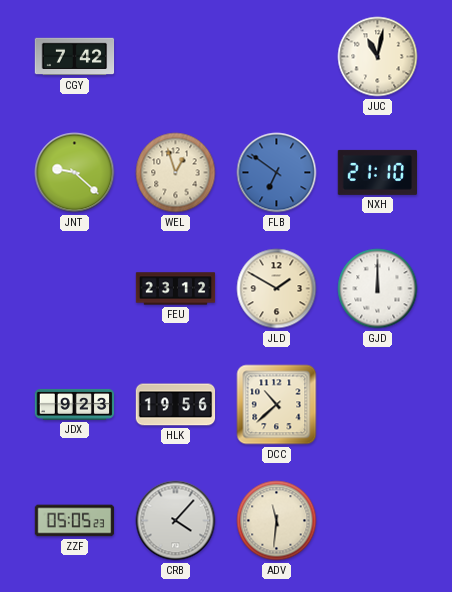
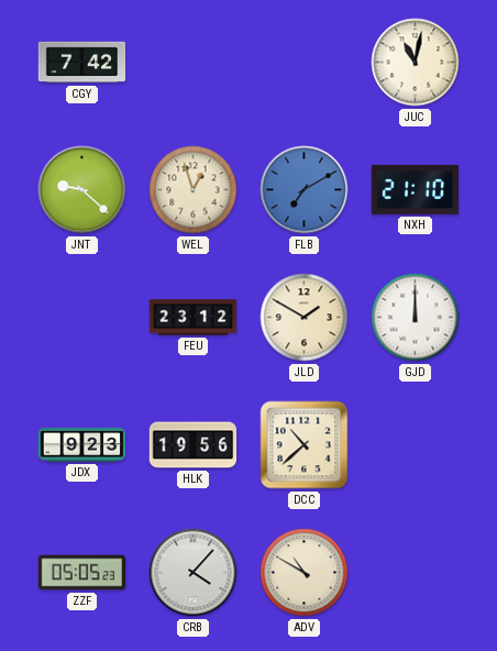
FLB: 6:51 -> 7:10 (305, 190)
ADV: 11:31 -> 10:50 (305, 573)
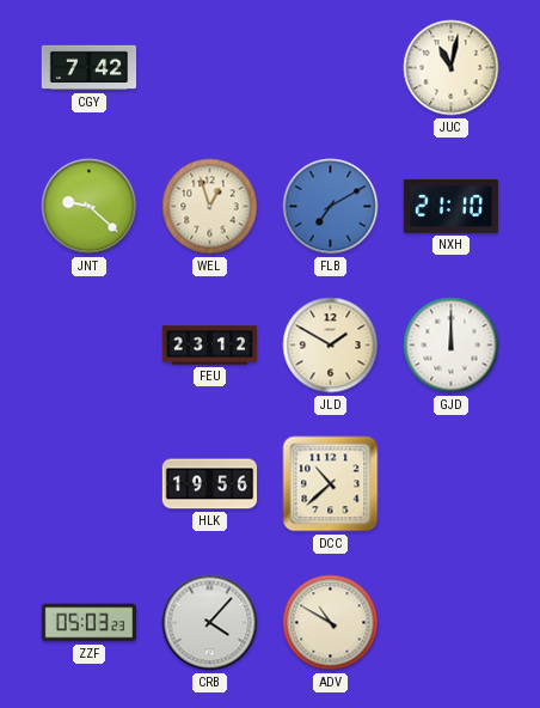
JDX: 9:23 -> none (82, 444)
ZZF: 05:05 -> 05:03 (90, 623)
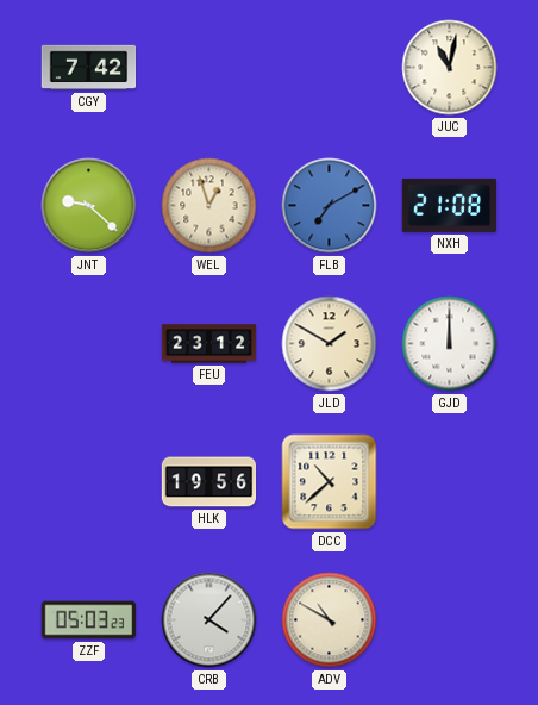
NXH: 21:10 -> 21:08 (449, 205)
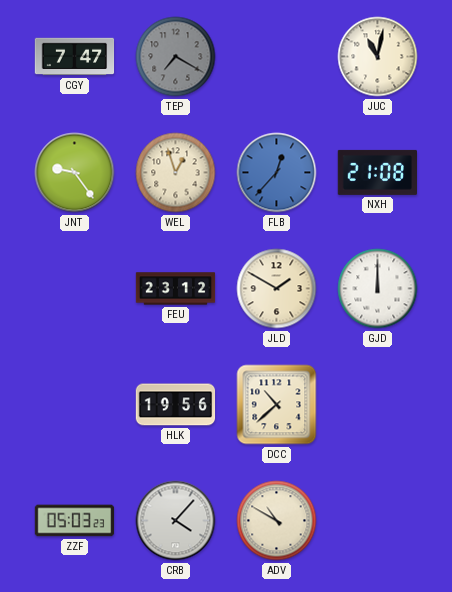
CGY: 7:42 -> 7:47 (75, 57)
TEP: none -> 7:20 (176, 57)
JNT: 9:22 -> 9:24 (75, 173)
FLB: 7:10 -> 12:37 (277, 173)
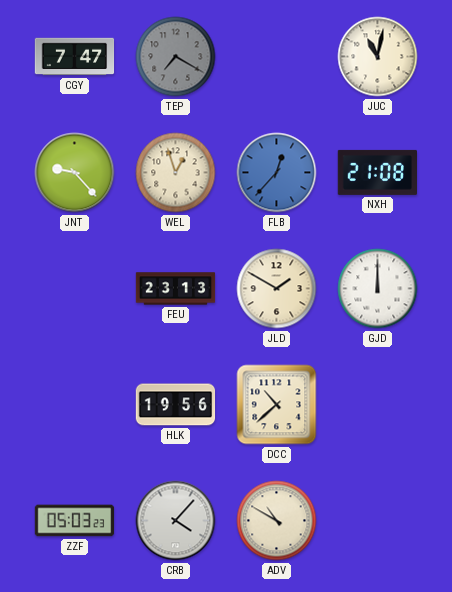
JNT: 9:24 -> 9:23 (75, 173)
FEU: 23:12 -> 23:13 (176, 289)
